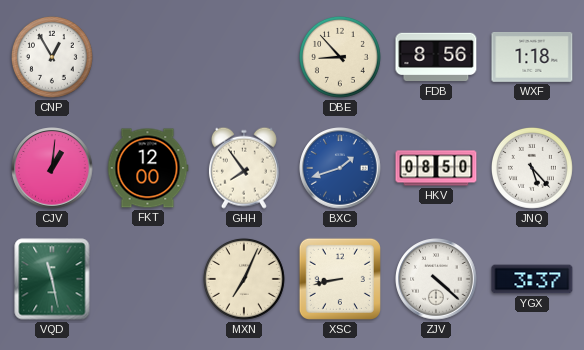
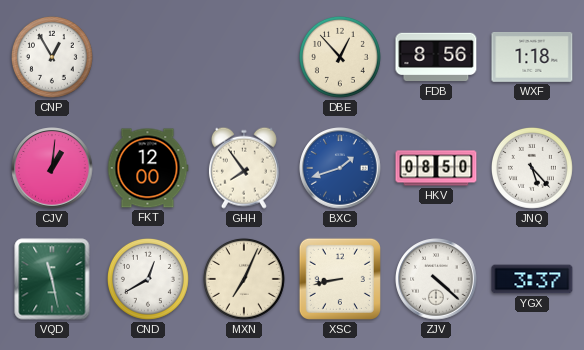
DBE: 8:53 -> 12:53 (340, 57)
CND: none -> 12:40 (148, 279)
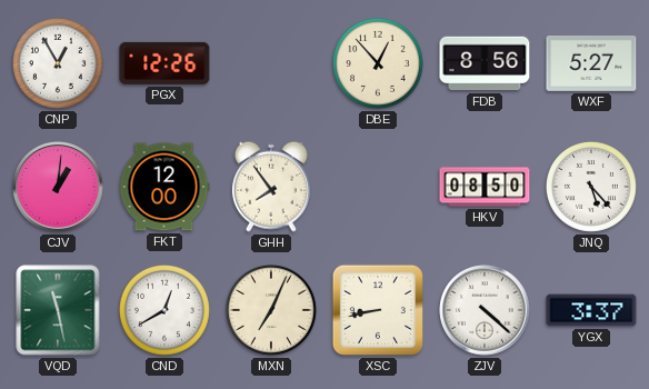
PGX: none -> 12:26 (164, 63)
WXF: 1:18 -> 5:27 (591, 63)
BXC: 1:42 -> none (340, 168)
